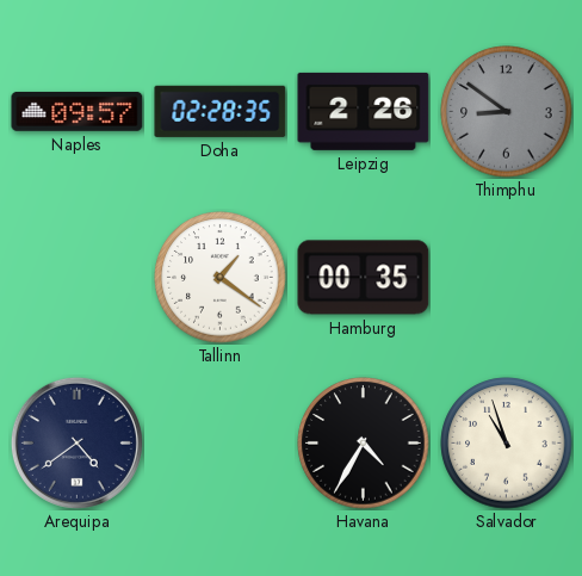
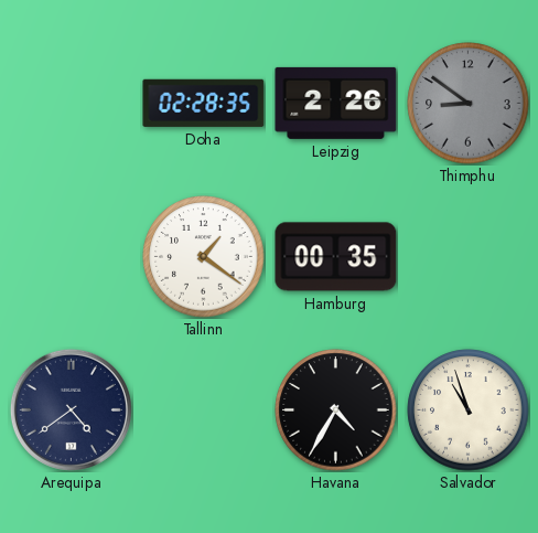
Naples: 09:57 -> none (78, 111)
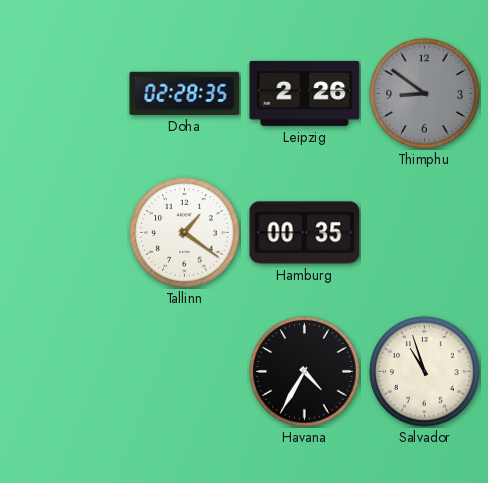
Arequipa: 4:39 -> none (71, 409)
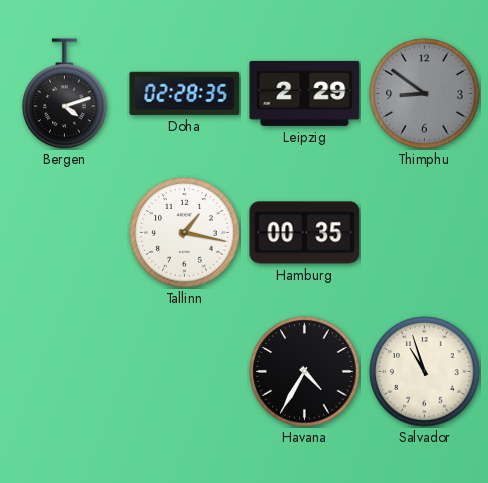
Bergen: none -> 4:12 (65, 94)
Leipzig: 2:26 -> 2:29 (305, 93)
Tallinn: 1:21 -> 1:17 (185, 233)
